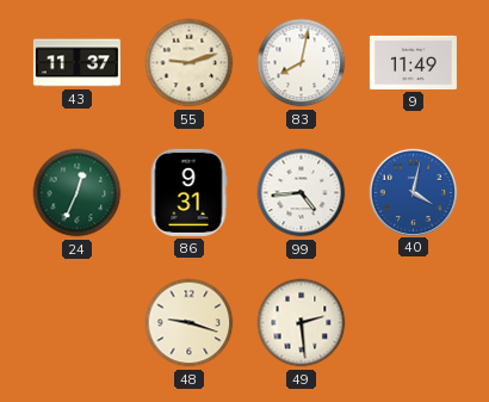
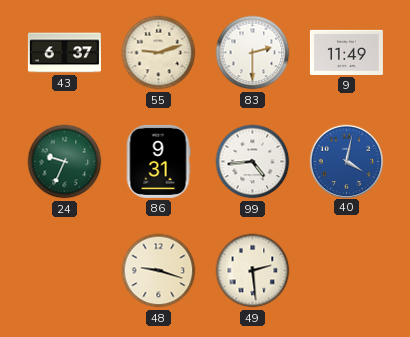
43: 11:37 -> 6:37 (64, 53)
83: 8:02 -> 2:30 (253, 53)
24: 12:34 -> 9:34 (65, 162)
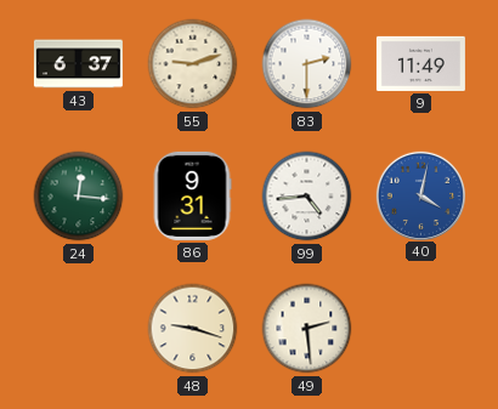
24: 9:34 -> 12:16 (79, 197)
